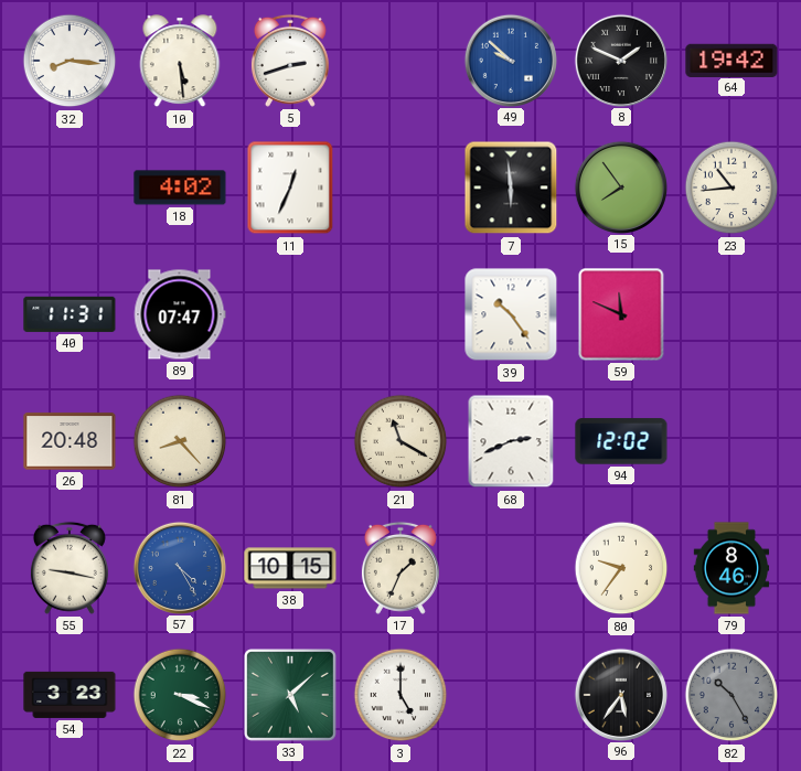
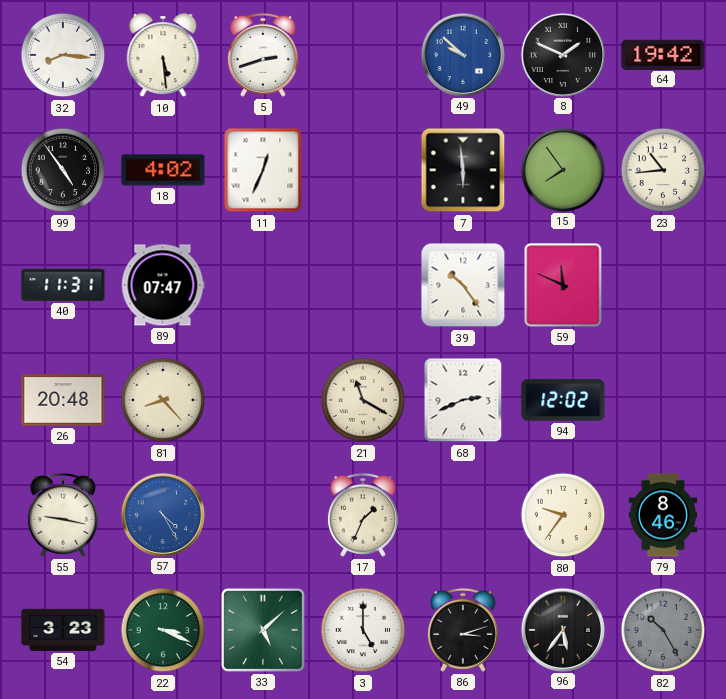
99: none -> 4:54 (63, 170)
38: 10:15 -> none (290, 568)
86: none -> 3:12 (463, 630)
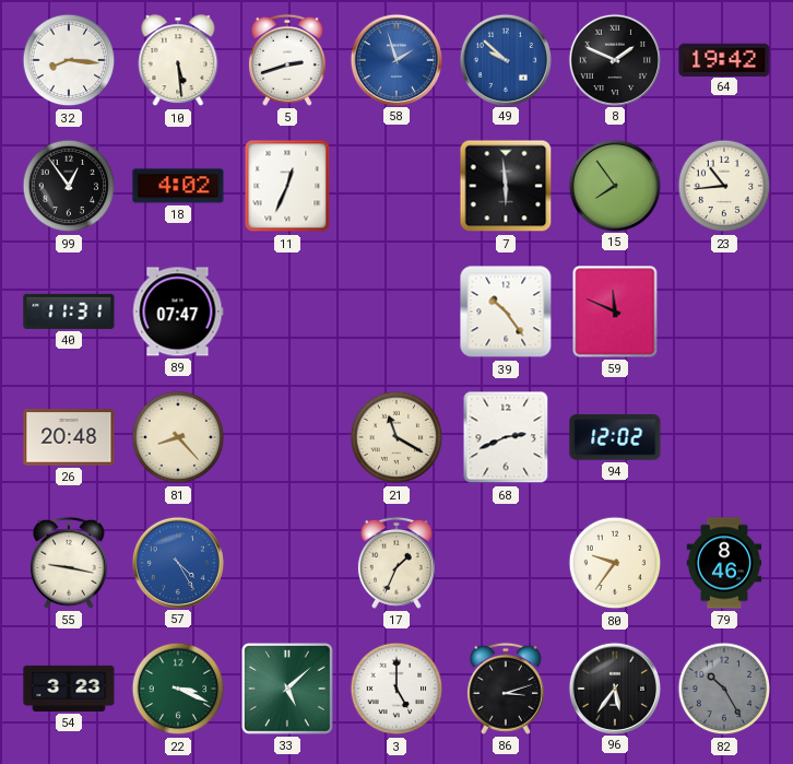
58: none -> 1:57 (395, 59)
99: 4:54 -> 12:54 (69, 186)
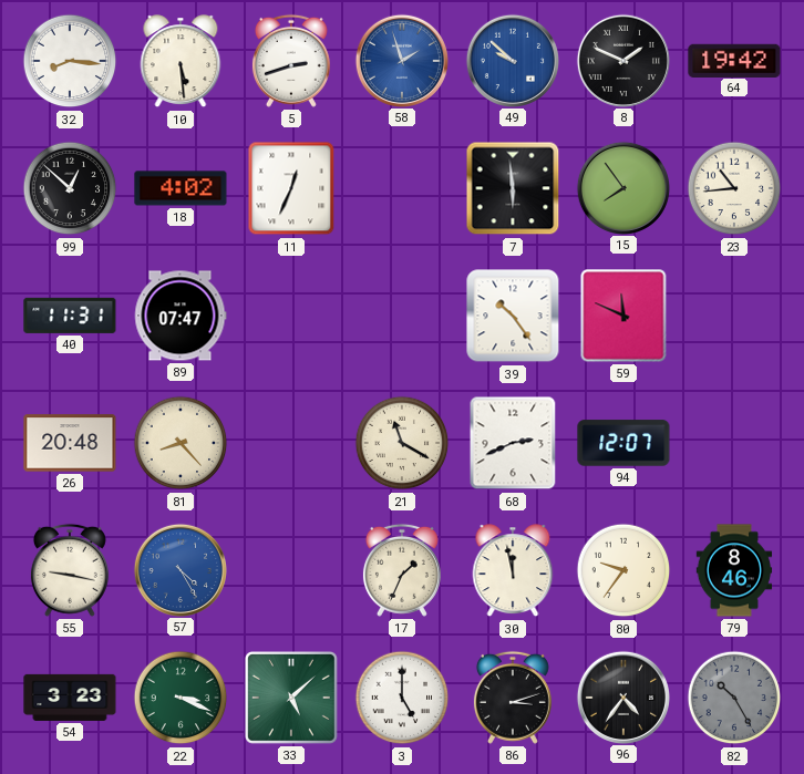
99: 12:54 -> 12:52 (70, 188)
94: 12:02 -> 12:07 (623, 443)
30: none -> 11:58 (513, 571)
96: 5:36 -> 4:36 (622, 696)
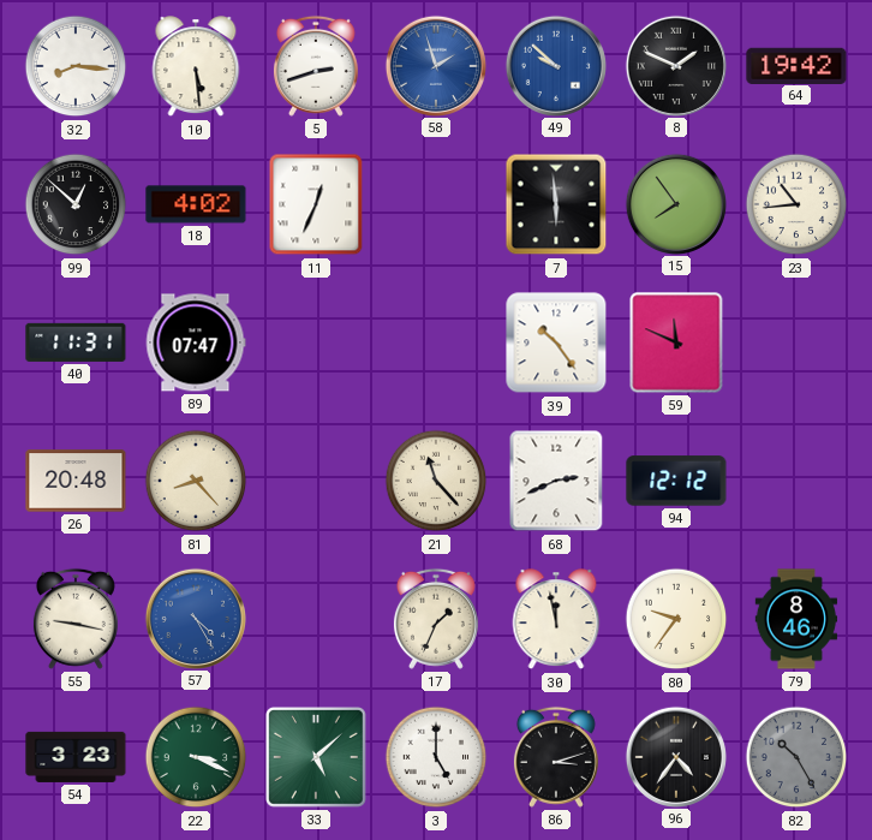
21: 11:20 -> 11:23 (436, 481)
94: 12:07 -> 12:12 (676, 481)
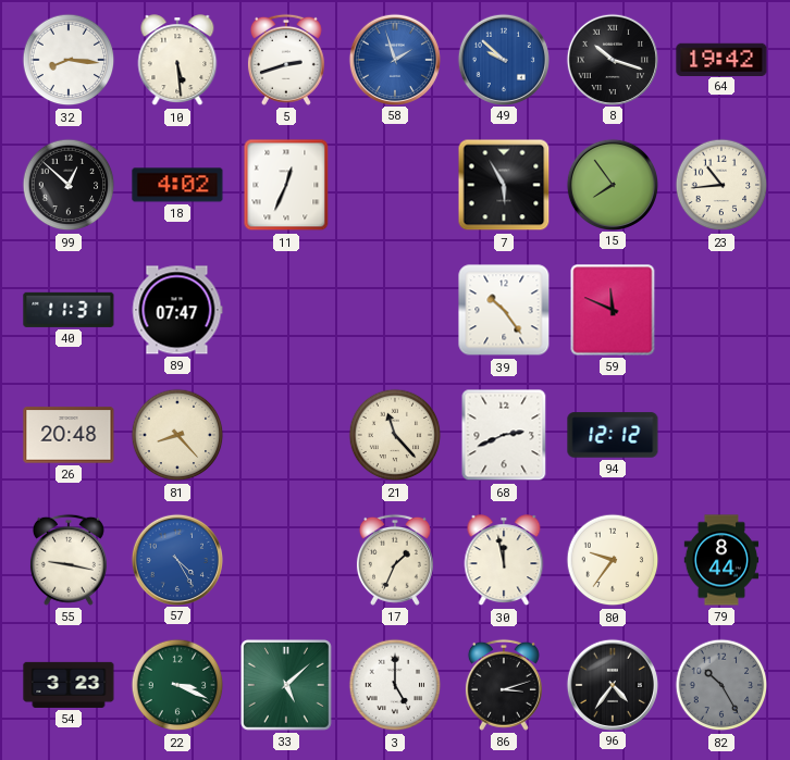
8: 1:49 -> 10:18 (612, 59)
7: 5:59 -> 5:55 (504, 185)
79: 8:46 -> 8:44 (721, 560)
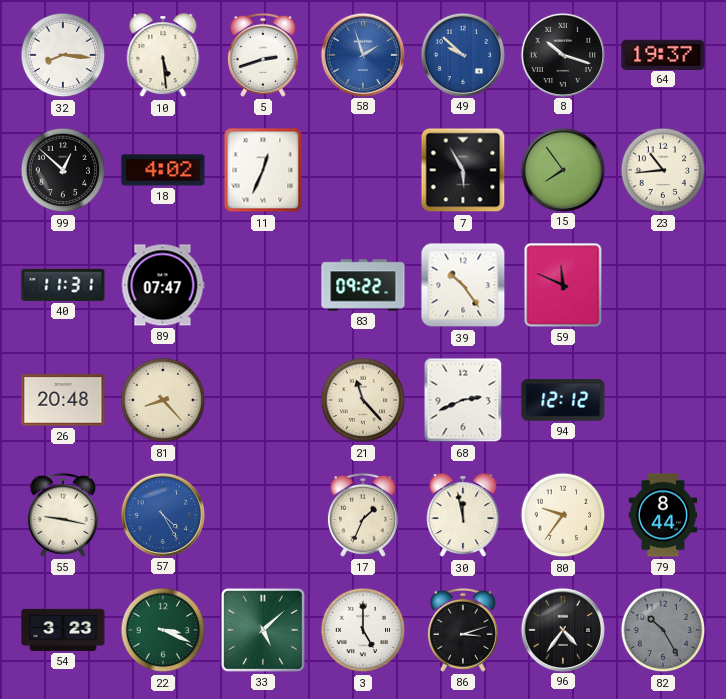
64: 19:42 -> 19:37 (663, 54)
83: none -> 09:22 (363, 285)
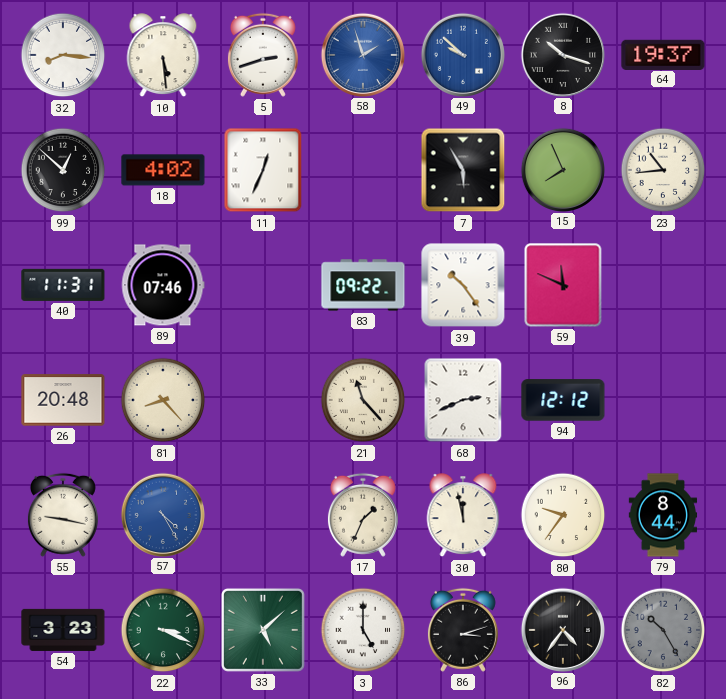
15: 7:54 -> 7:56 (562, 169)
89: 07:47 -> 07:46 (163, 285)
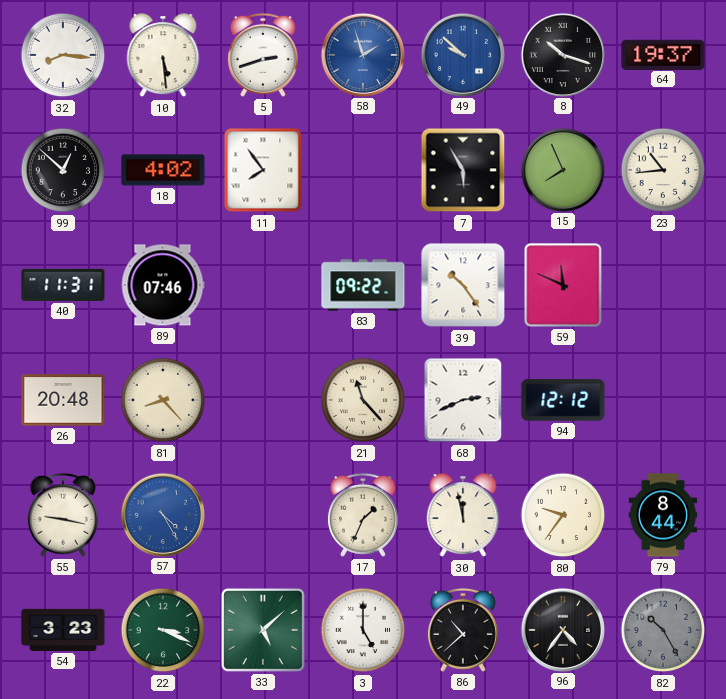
11: 12:34 -> 7:54 (263, 170)
86: 3:12 -> 10:38 (463, 630)
